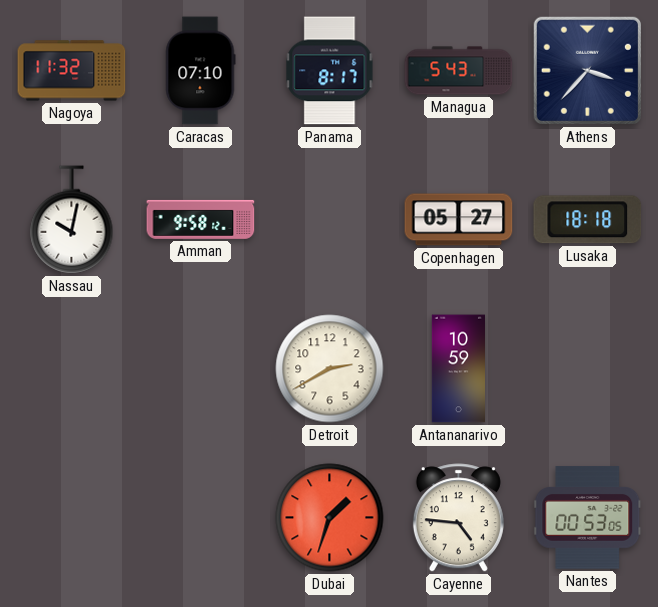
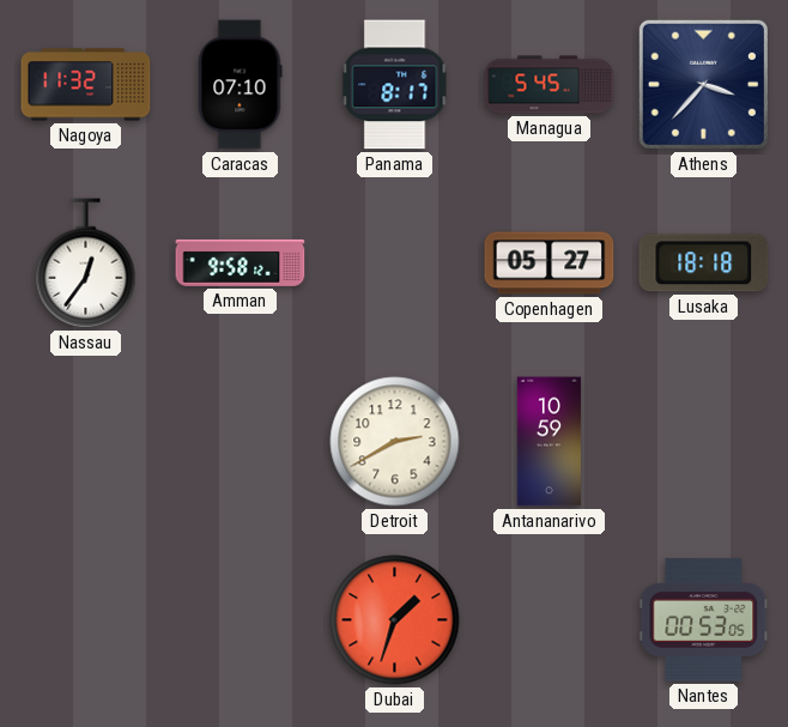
Managua: 5:43 -> 5:45 (550, 85)
Nassau: 10:02 -> 12:36 (86, 263)
Cayenne: 4:46 -> none (458, 518)
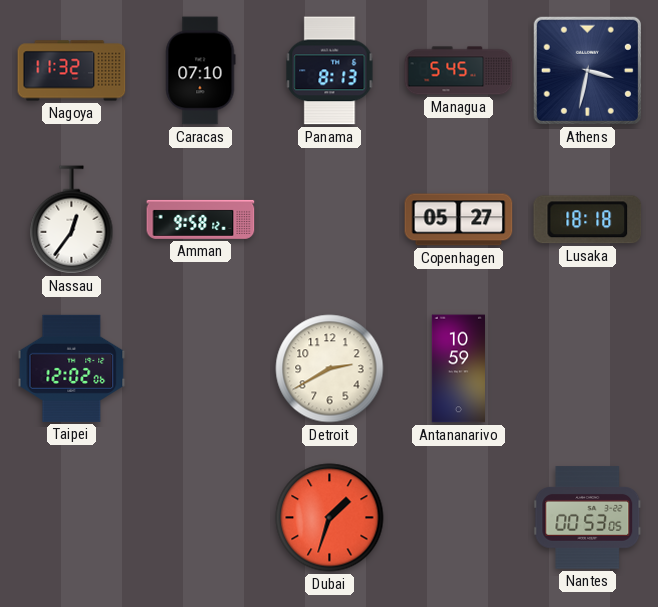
Panama: 8:17 -> 8:13 (330, 71)
Athens: 3:37 -> 3:32 (587, 70)
Taipei: none -> 12:02 (72, 368)
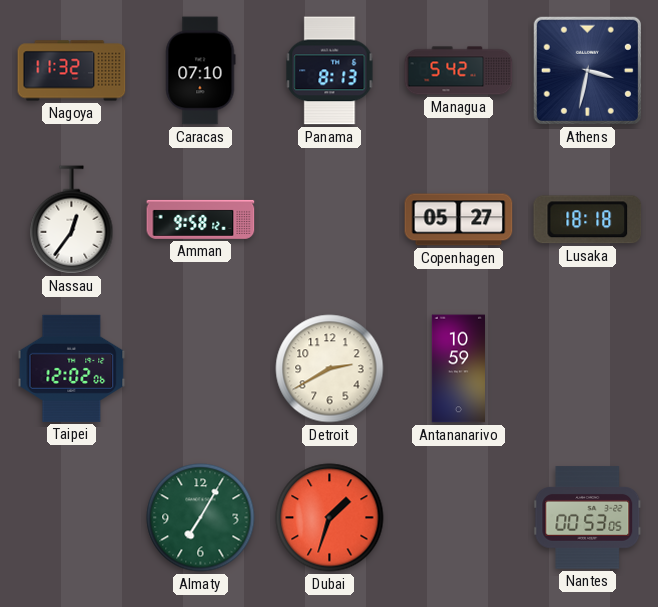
Managua: 5:45 -> 5:42 (459, 71)
Almaty: none -> 7:05 (201, 518)
